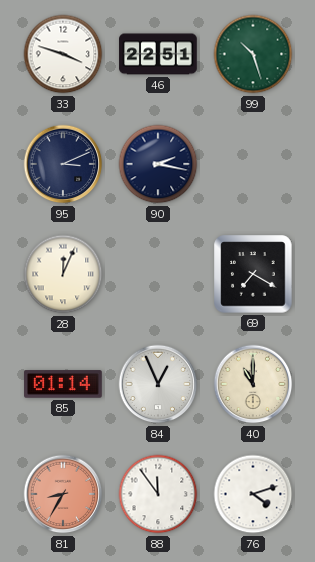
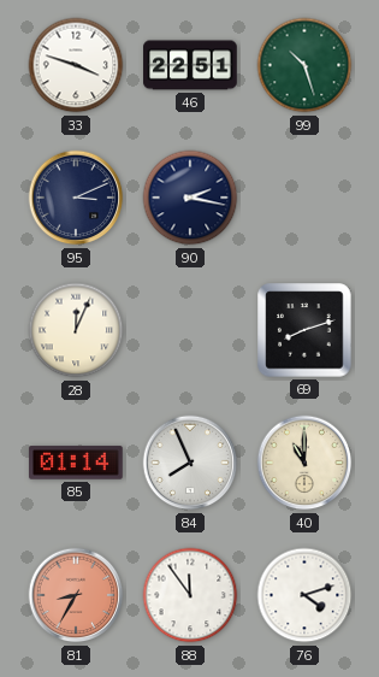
69: 7:20 -> 8:12 (304, 330)
84: 12:56 -> 7:56 (190, 463)
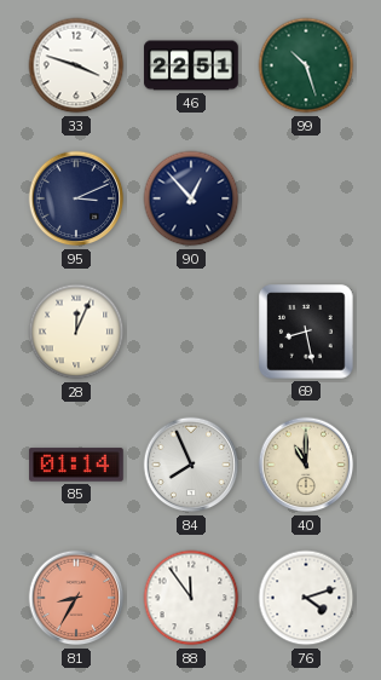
90: 2:17 -> 12:53 (191, 198)
69: 8:12 -> 8:28 (306, 332)
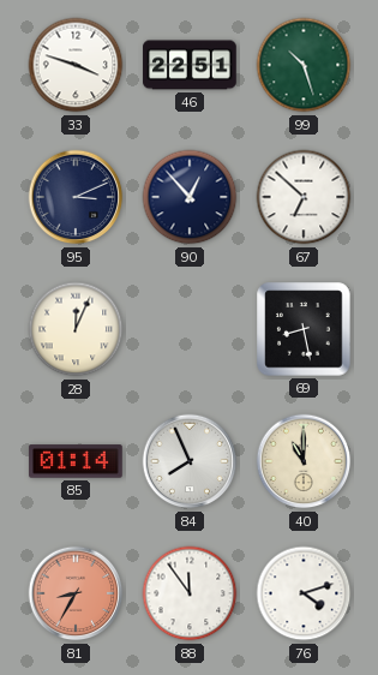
67: none -> 6:52 (304, 197)
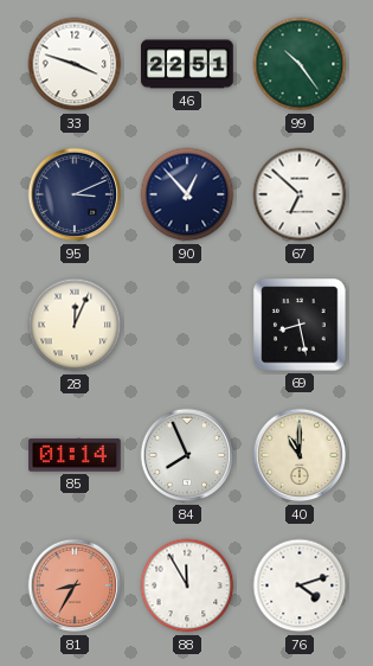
99: 10:27 -> 10:24 (300, 64)
88: 11:54 -> 11:55 (187, 585)
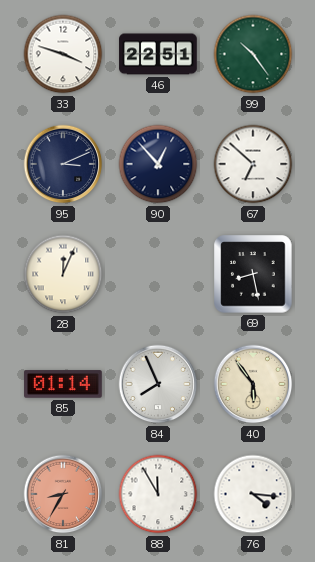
40: 11:00 -> 5:54 (253, 384)
76: 4:12 -> 4:16 (253, 494)
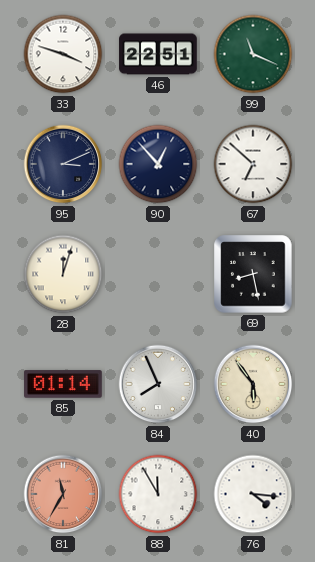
99: 10:24 -> 11:19 (253, 54)
28: 12:04 -> 12:03 (63, 274)
81: 8:35 -> 11:35 (63, 494)
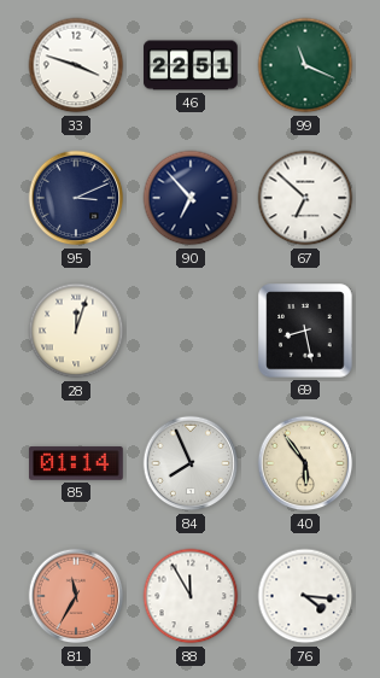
90: 12:53 -> 6:53 (191, 198)
